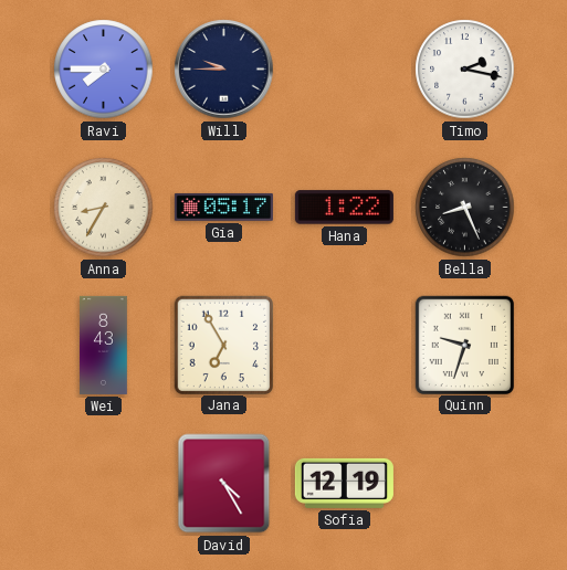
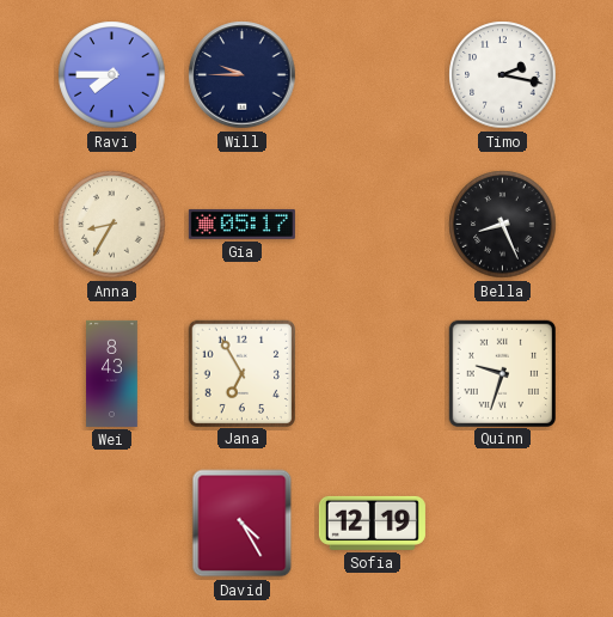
Hana: 1:22 -> none (344, 208)
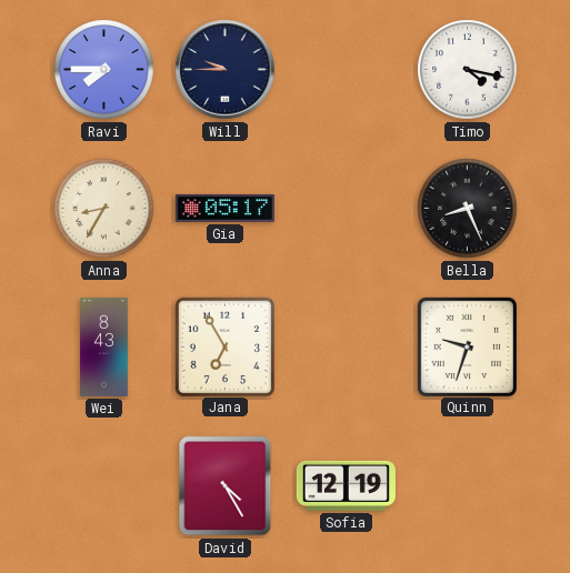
Timo: 2:17 -> 4:17 (468, 70)
